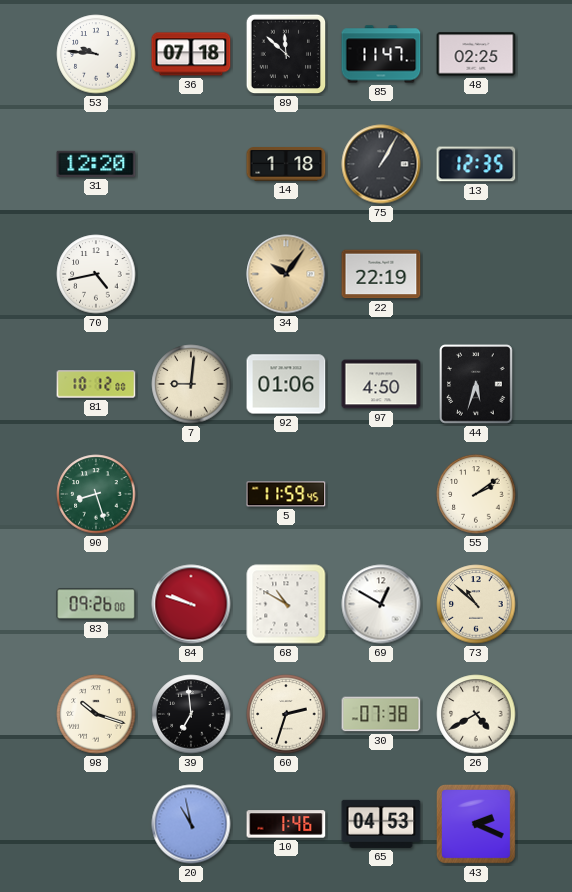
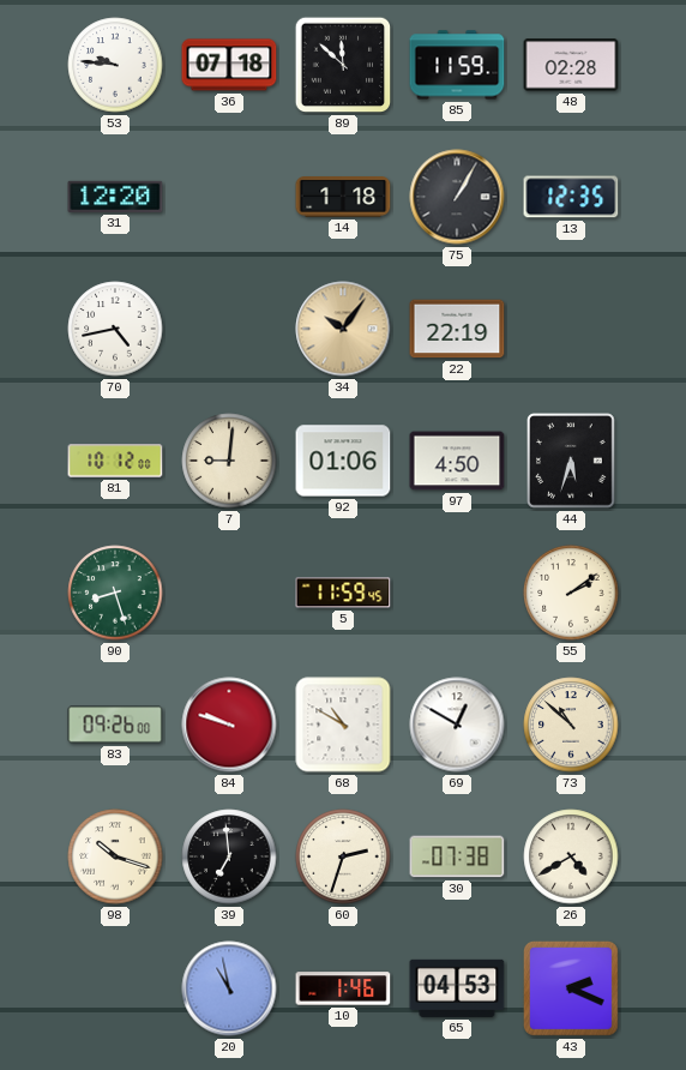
85: 11:47 -> 11:59 (457, 65)
48: 02:25 -> 02:28 (571, 65)
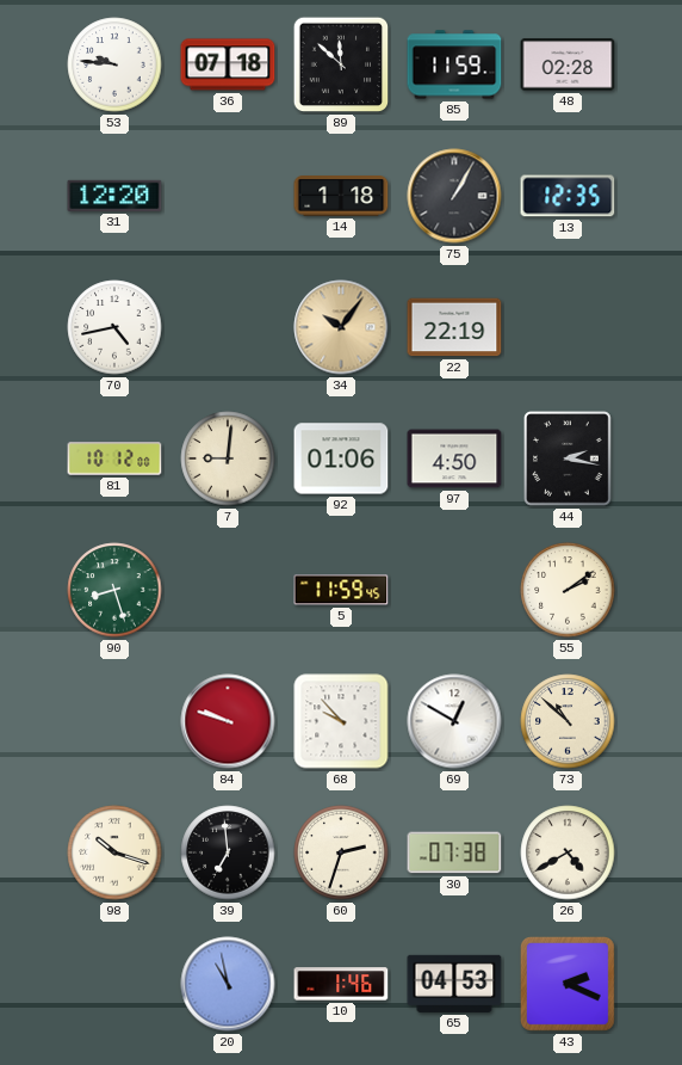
44: 5:33 -> 2:17 (568, 458)
83: 09:26 -> none (115, 725)
68: 10:50 -> 9:53 (341, 721)
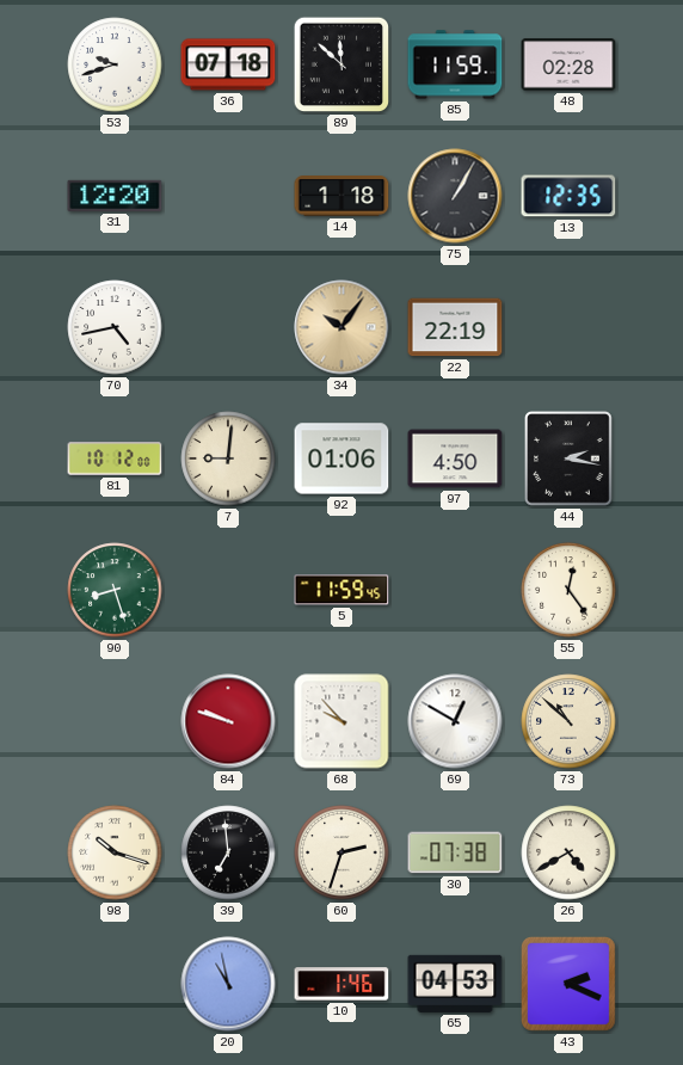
53: 9:46 -> 9:42 (115, 64)
55: 2:09 -> 12:24 (568, 590)
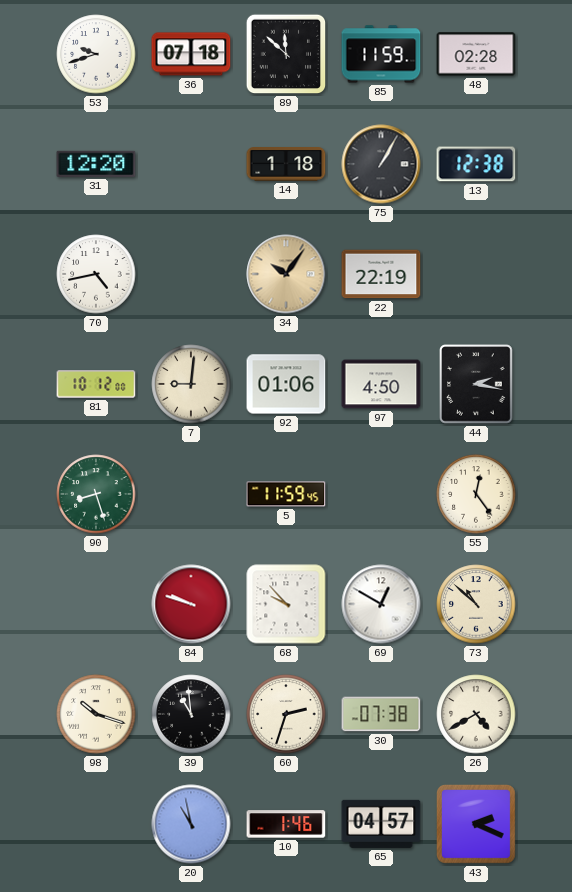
13: 12:35 -> 12:38 (476, 164)
39: 6:59 -> 10:59 (191, 714)
65: 04:53 -> 04:57 (381, 824)
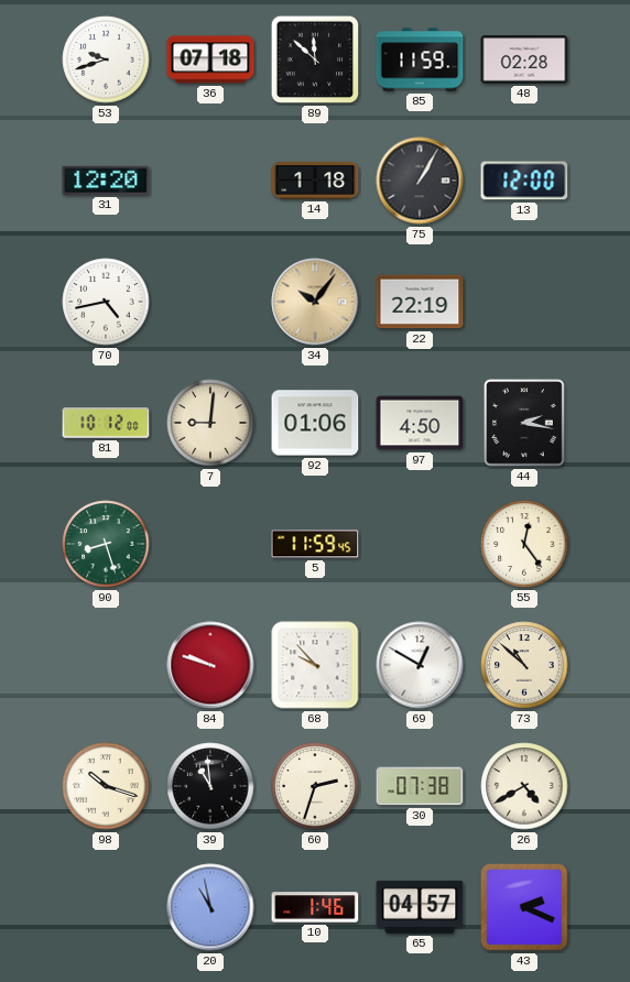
13: 12:38 -> 12:00 (524, 181)
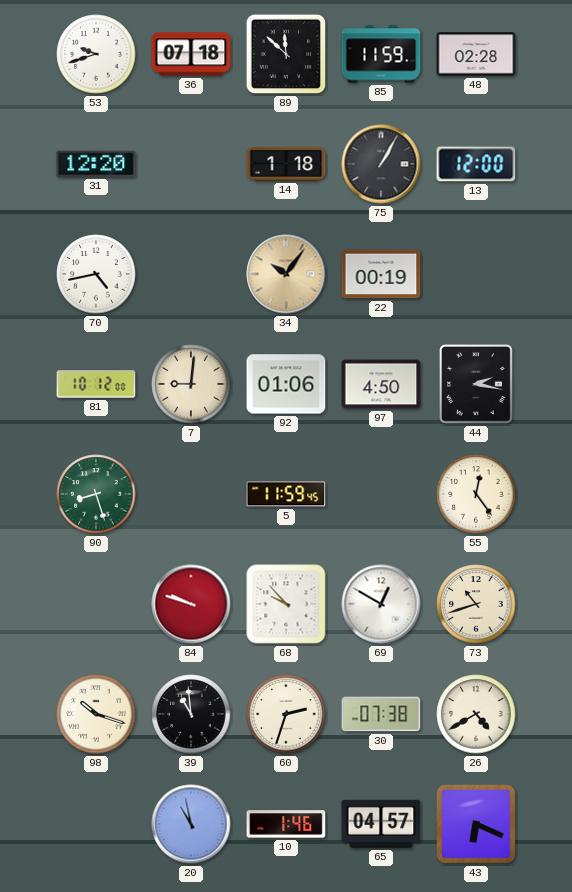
22: 22:19 -> 00:19 (381, 274)
73: 10:52 -> 10:42 (476, 604)
43: 2:19 -> 6:19 (476, 824)
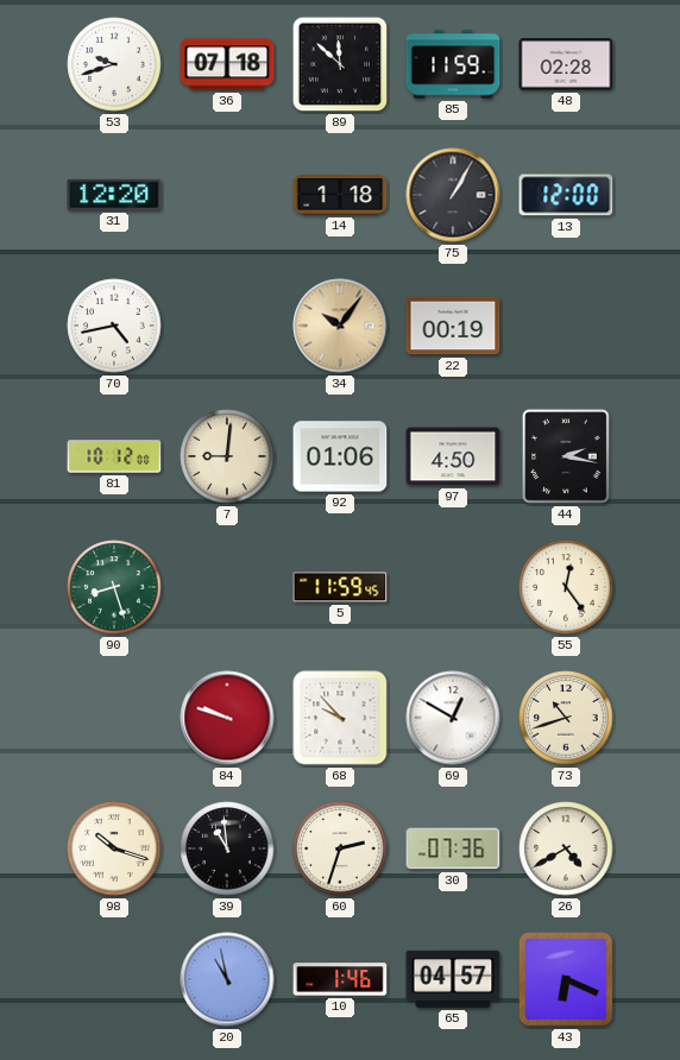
30: 07:38 -> 07:36 (453, 848)
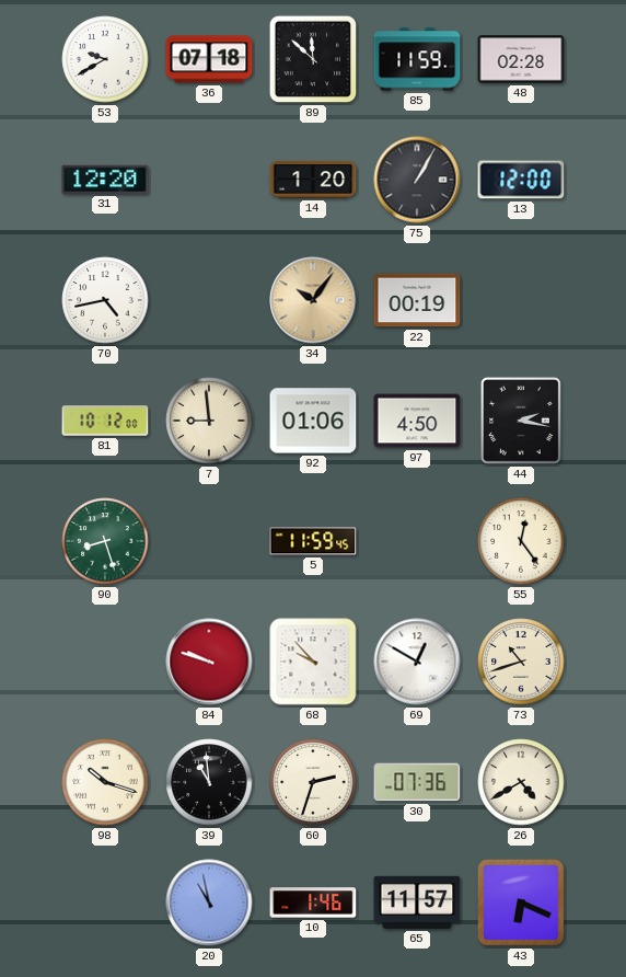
53: 9:42 -> 9:40 (105, 59)
14: 1:18 -> 1:20 (313, 181)
7: 9:01 -> 8:59 (209, 421)
65: 04:57 -> 11:57 (417, 903)
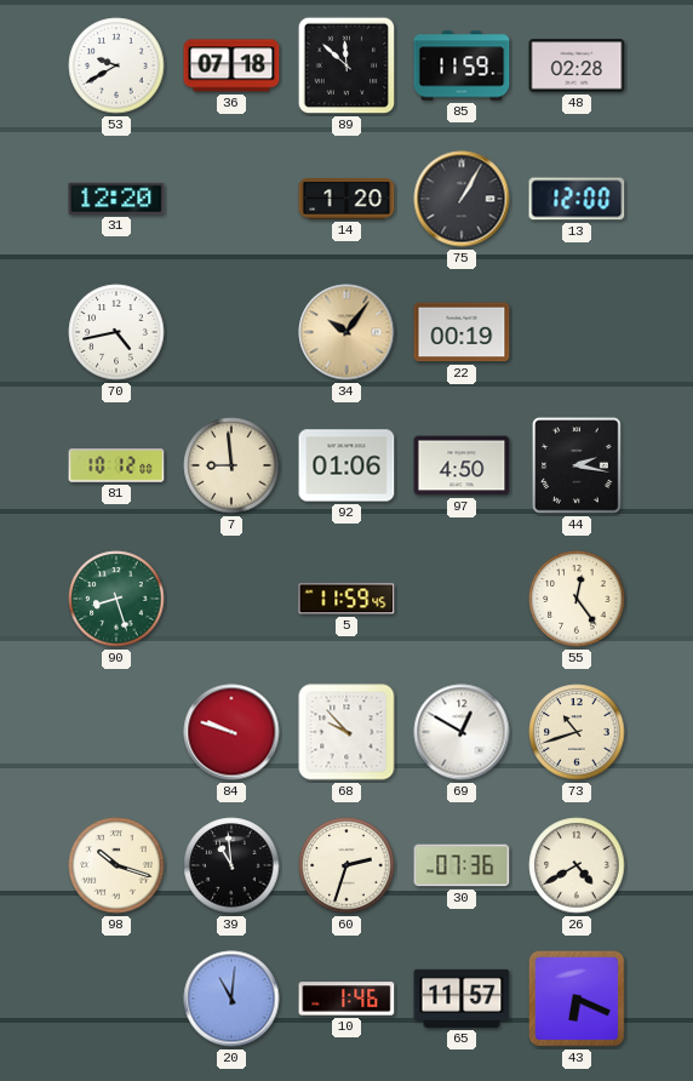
20: 10:58 -> 11:01 (231, 999)
